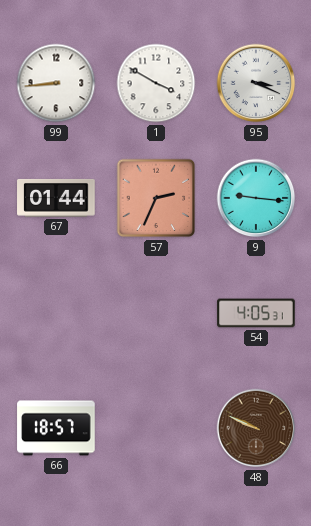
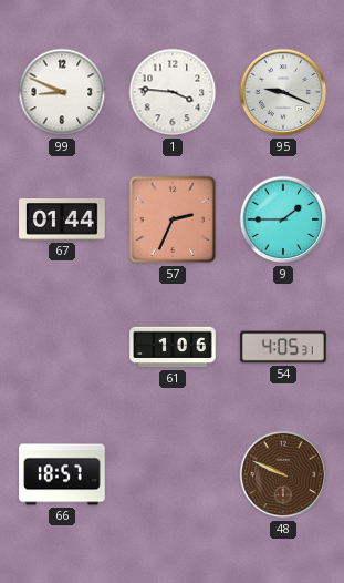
99: 8:44 -> 8:49 (62, 92)
1: 3:50 -> 3:46 (173, 92)
95: 3:19 -> 9:19 (283, 92)
9: 9:16 -> 1:45 (283, 219)
61: none -> 1:06 (173, 347)
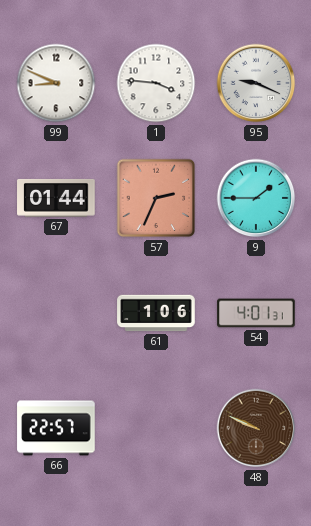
54: 4:05 -> 4:01 (256, 313)
66: 18:57 -> 22:57 (56, 428)
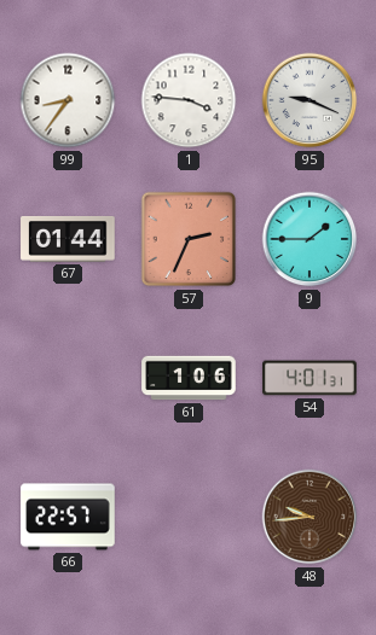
99: 8:49 -> 8:36 (68, 100)
48: 9:49 -> 9:44 (310, 517)
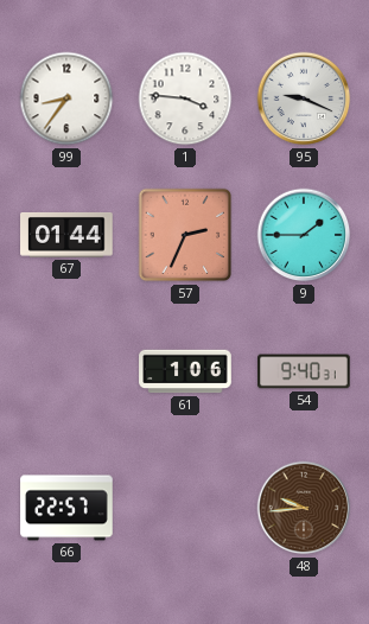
54: 4:01 -> 9:40 (304, 371)
